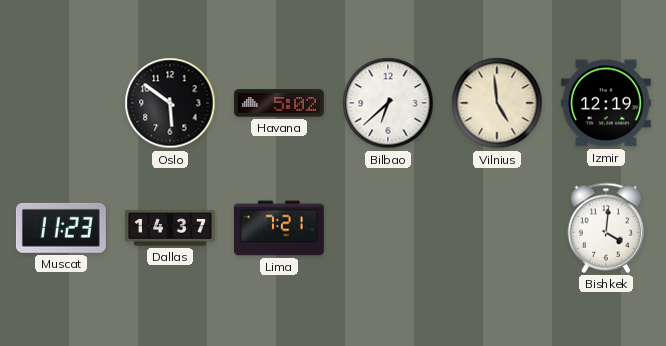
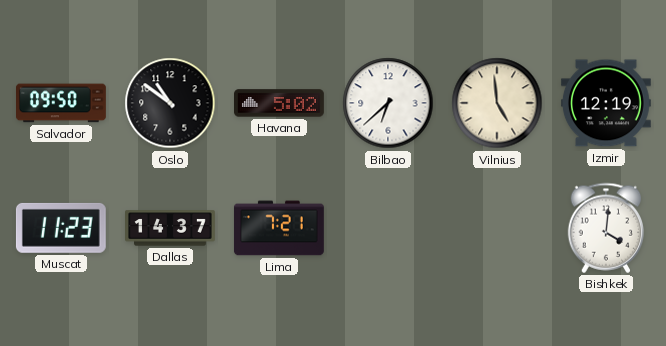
Salvador: none -> 09:50 (62, 103)
Oslo: 5:51 -> 10:51 (170, 103)
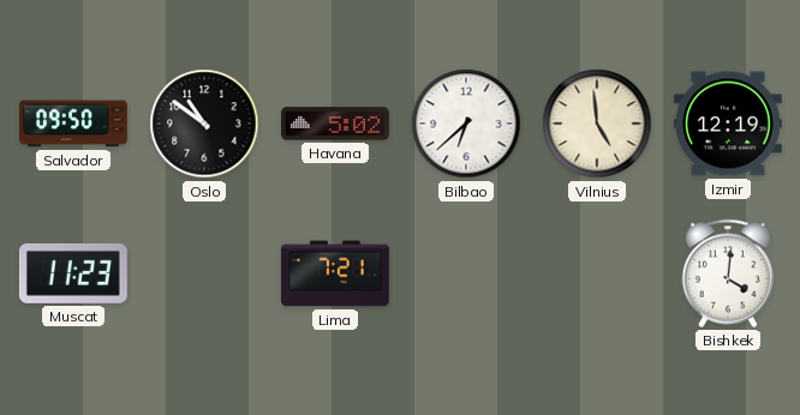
Dallas: 14:37 -> none (171, 228)
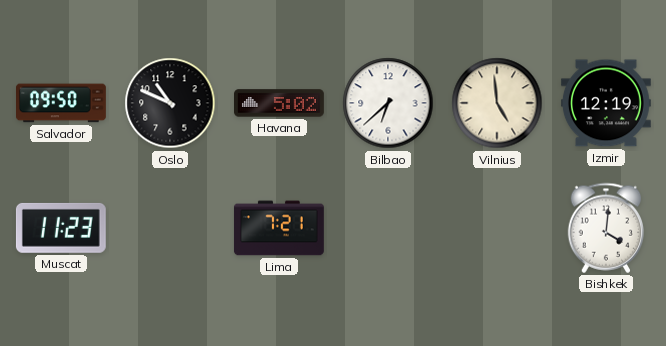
Oslo: 10:51 -> 10:49 (170, 103)
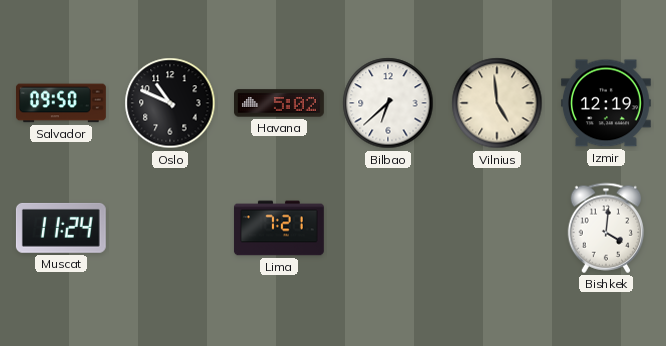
Muscat: 11:23 -> 11:24 (61, 228)
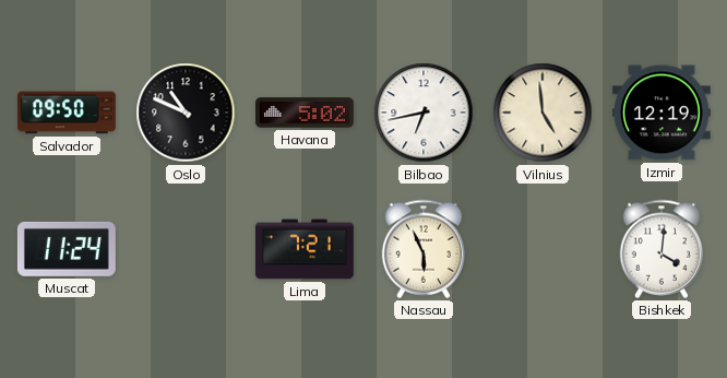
Bilbao: 6:38 -> 6:43 (424, 113)
Nassau: none -> 5:56 (424, 249)
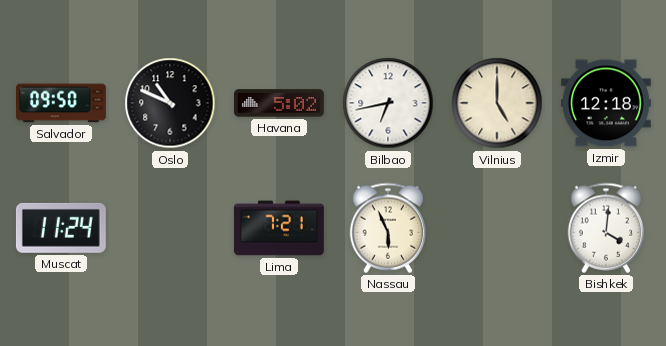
Vilnius: 4:59 -> 5:00 (497, 103)
Izmir: 12:19 -> 12:18 (606, 103)
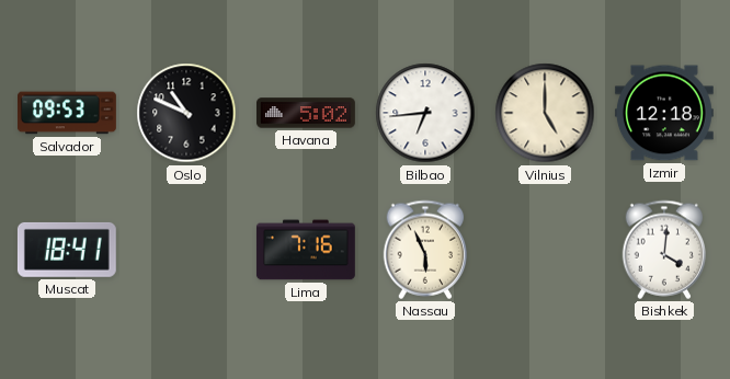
Salvador: 09:50 -> 09:53 (68, 113)
Bilbao: 6:43 -> 6:44 (425, 113)
Muscat: 11:24 -> 18:41 (67, 250)
Lima: 7:21 -> 7:16 (306, 250)
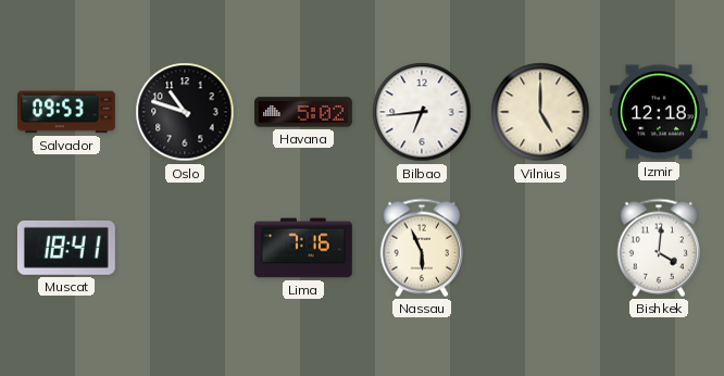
Oslo: 10:49 -> 10:48 (185, 112)
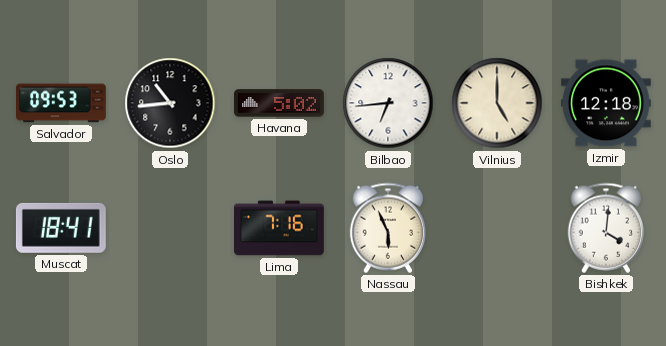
Oslo: 10:48 -> 10:44 (170, 103)
